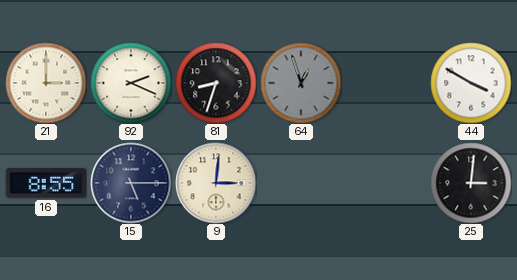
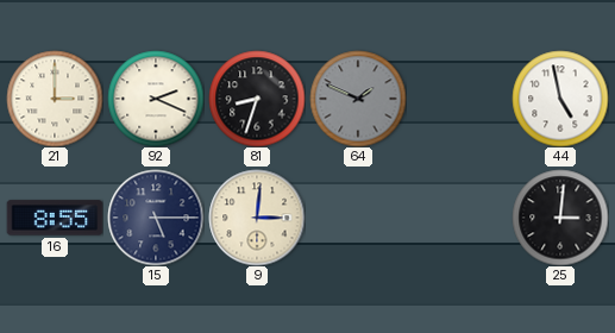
64: 12:57 -> 1:49 (358, 99)
44: 3:50 -> 4:58 (560, 99)
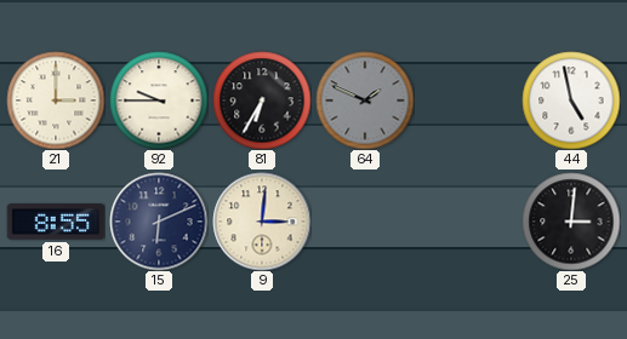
92: 2:19 -> 9:45 (159, 100)
81: 8:33 -> 6:35 (262, 100)
15: 5:15 -> 6:11 (159, 222)
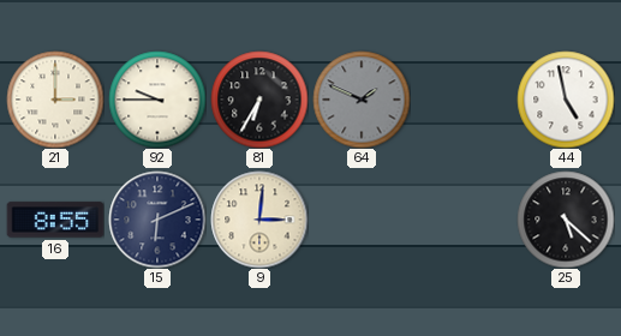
25: 3:01 -> 5:22 (566, 220)
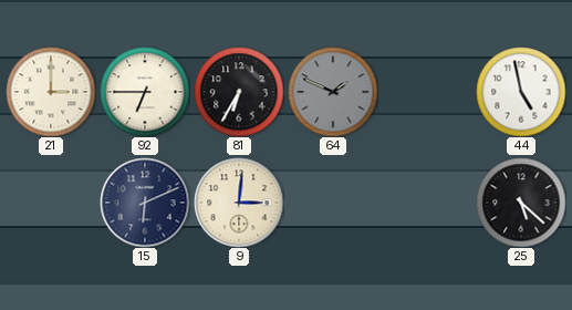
92: 9:45 -> 6:45 (145, 92)
16: 8:55 -> none (55, 220)
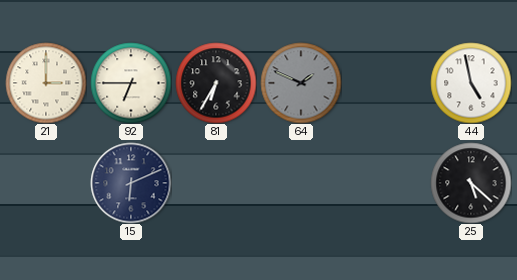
9: 3:01 -> none (239, 203)
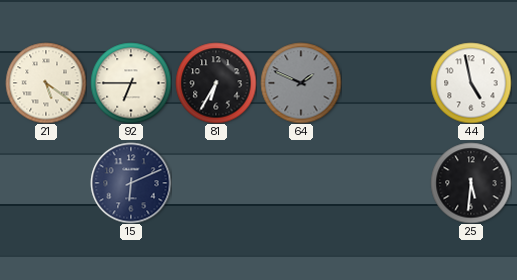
21: 3:00 -> 5:21 (46, 83)
25: 5:22 -> 5:31 (471, 183)
